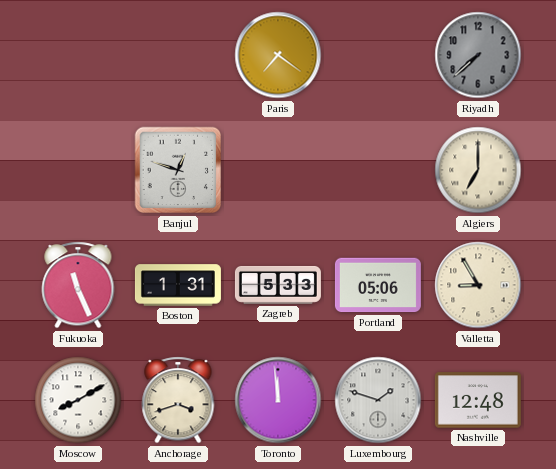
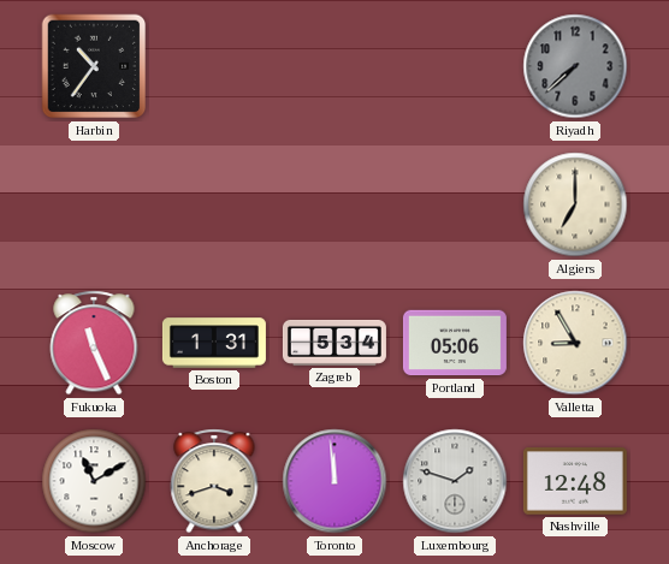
Harbin: none -> 10:36 (94, 66)
Paris: 7:21 -> none (278, 55)
Banjul: 12:48 -> none (178, 170)
Zagreb: 5:33 -> 5:34 (334, 343)
Moscow: 8:10 -> 11:10 (94, 481)
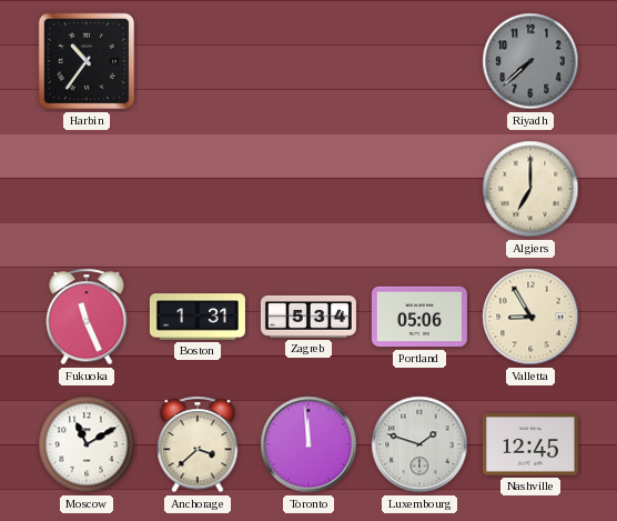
Anchorage: 3:42 -> 3:38 (198, 444)
Nashville: 12:48 -> 12:45 (530, 444)
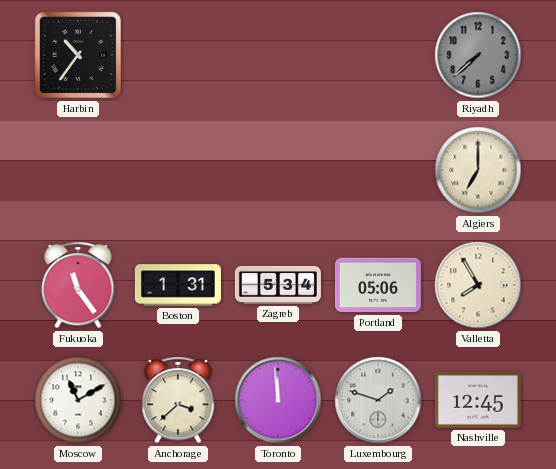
Fukuoka: 11:26 -> 11:24 (78, 285)
Valletta: 8:55 -> 7:55 (478, 285)
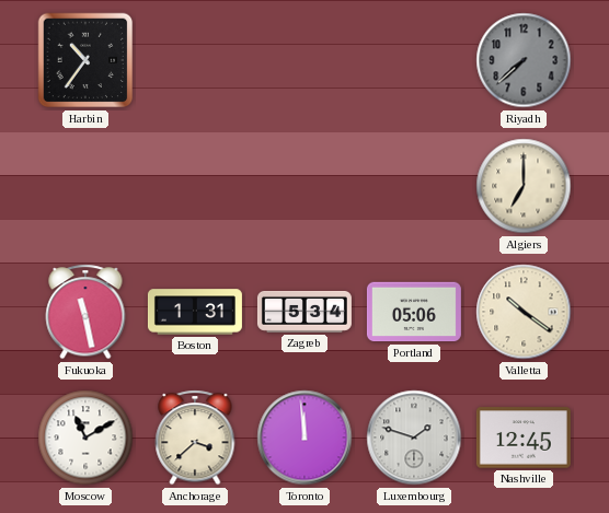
Fukuoka: 11:24 -> 11:28 (85, 312)
Valletta: 7:55 -> 10:21 (524, 312)
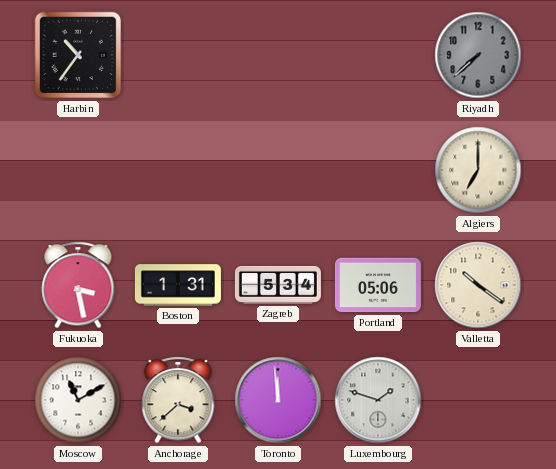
Fukuoka: 11:28 -> 3:28 (78, 285)
Nashville: 12:45 -> none (524, 438)
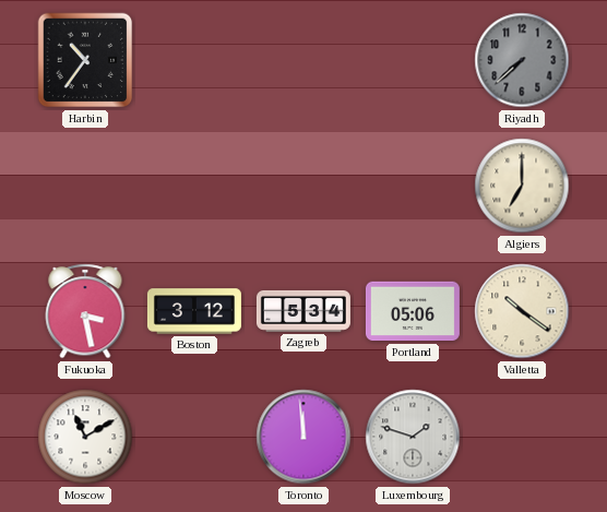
Boston: 1:31 -> 3:12 (194, 311)
Anchorage: 3:38 -> none (178, 400)
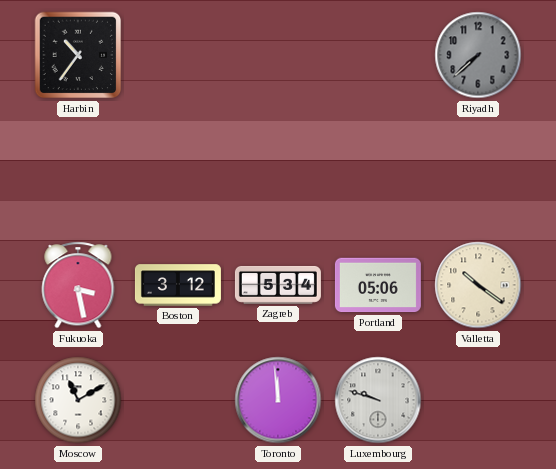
Algiers: 7:00 -> none (522, 186)
Luxembourg: 1:48 -> 9:48 (378, 400)
